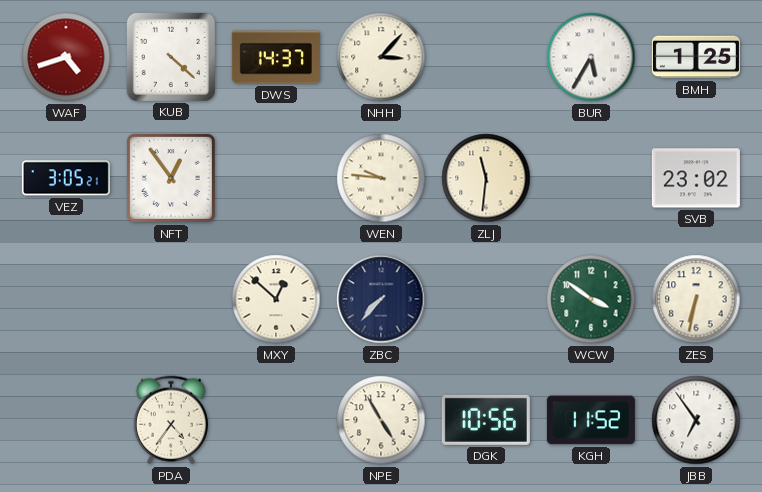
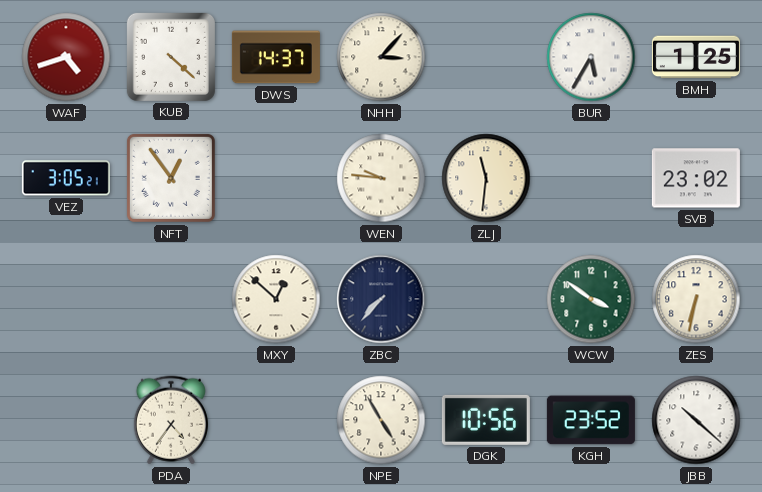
KGH: 11:52 -> 23:52 (591, 420)
JBB: 6:54 -> 10:22 (696, 420)
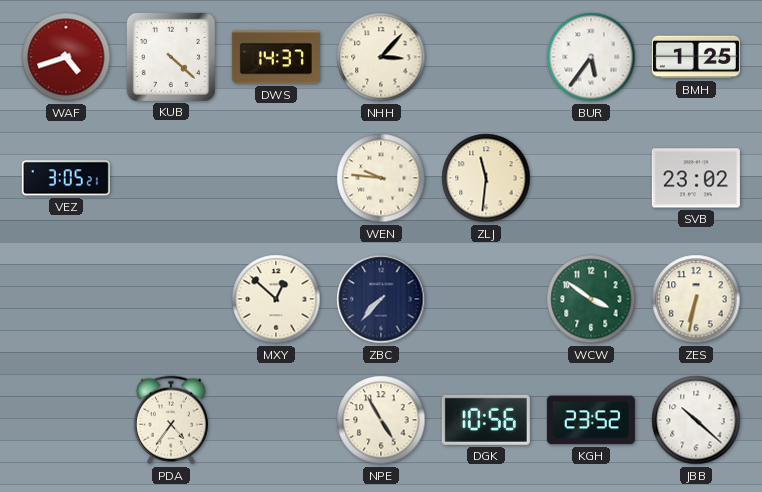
BUR: 5:35 -> 5:36 (591, 57)
NFT: 12:54 -> none (171, 178)
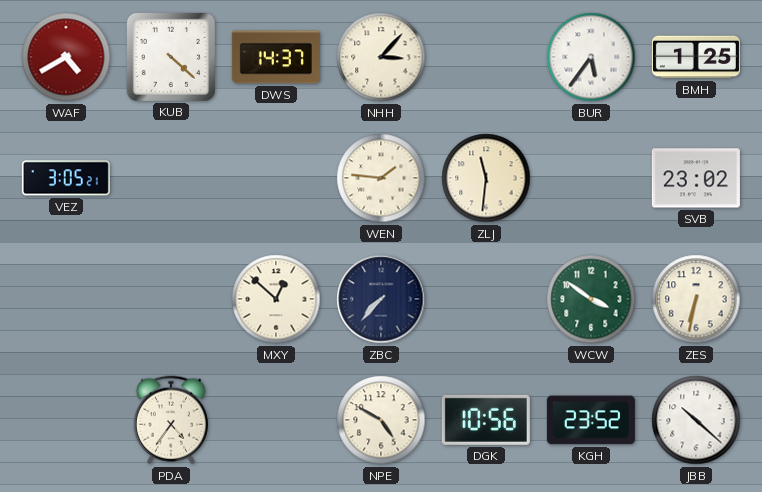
WAF: 4:42 -> 4:40 (66, 57)
WEN: 9:46 -> 1:46 (381, 178)
NPE: 4:55 -> 4:50 (381, 420)
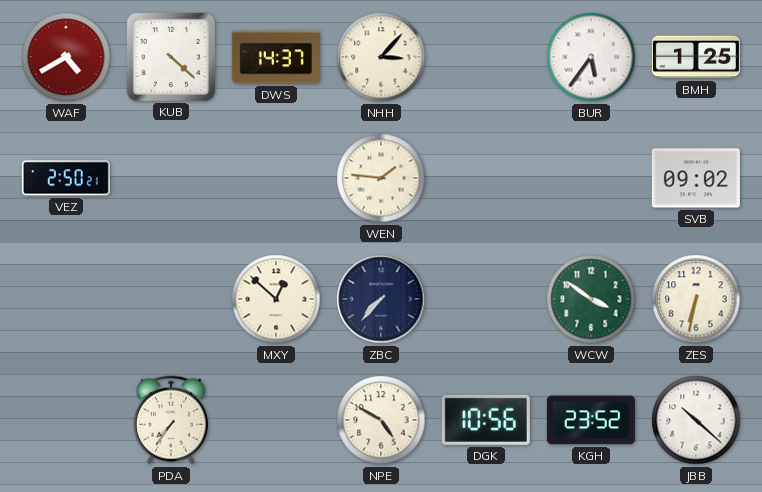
VEZ: 3:05 -> 2:50 (66, 178)
ZLJ: 11:31 -> none (486, 178)
SVB: 23:02 -> 09:02 (696, 178)
PDA: 4:36 -> 7:36 (171, 420)
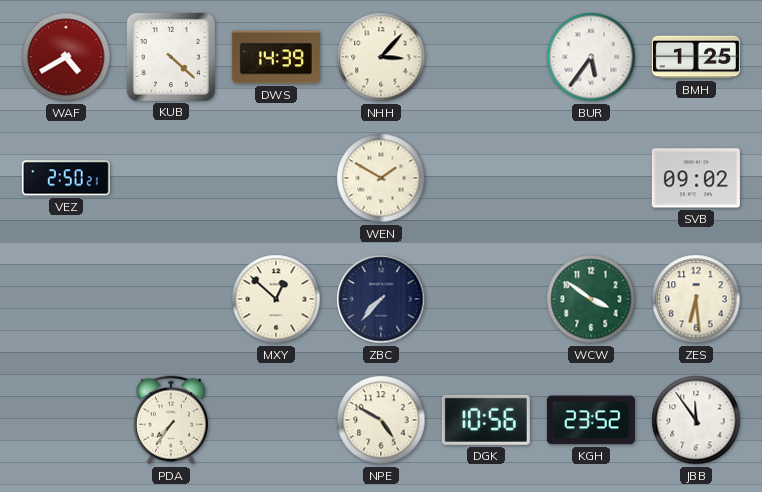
DWS: 14:37 -> 14:39 (276, 57)
WEN: 1:46 -> 1:50 (381, 178)
ZES: 6:32 -> 6:29 (696, 299)
JBB: 10:22 -> 11:54 (696, 420)
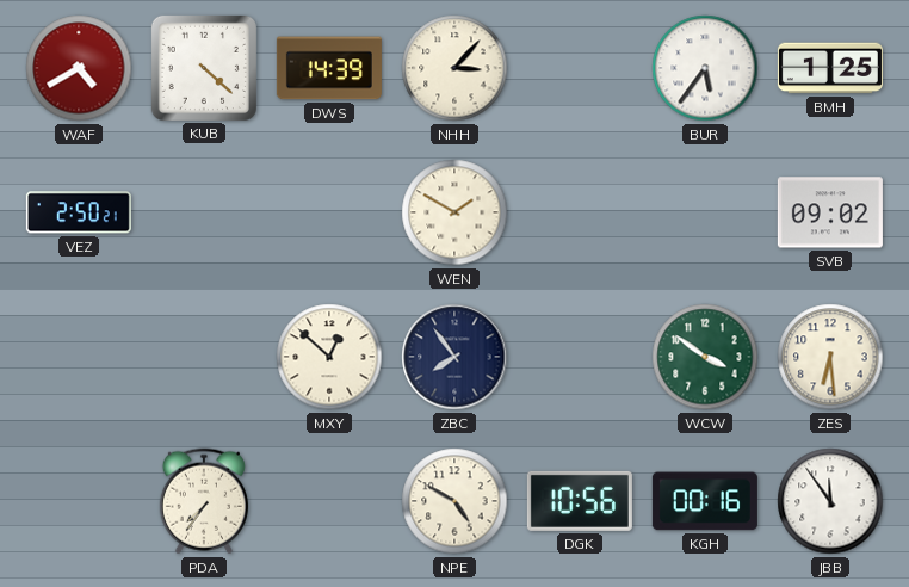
ZBC: 7:37 -> 7:54 (455, 357)
KGH: 23:52 -> 00:16 (705, 501)
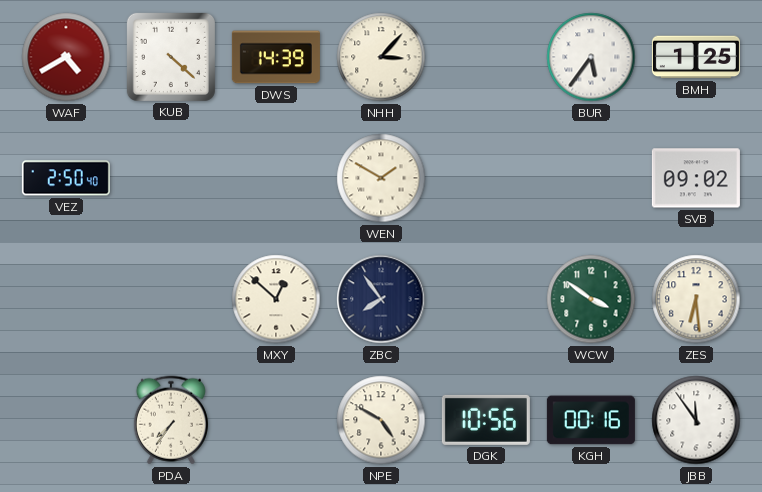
VEZ: 2:50:21 -> 2:50:40 (66, 178)
